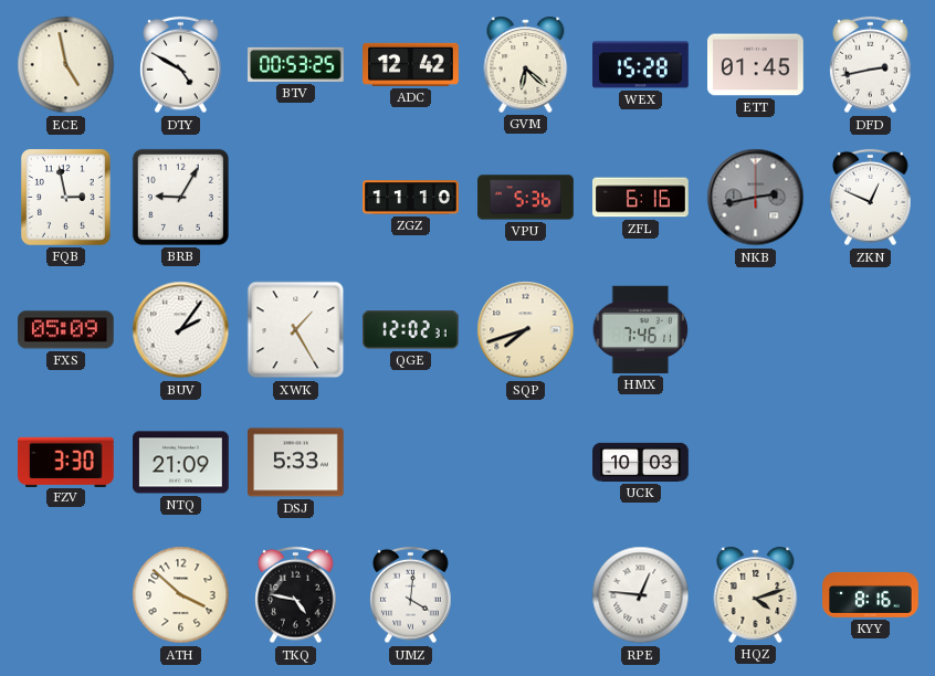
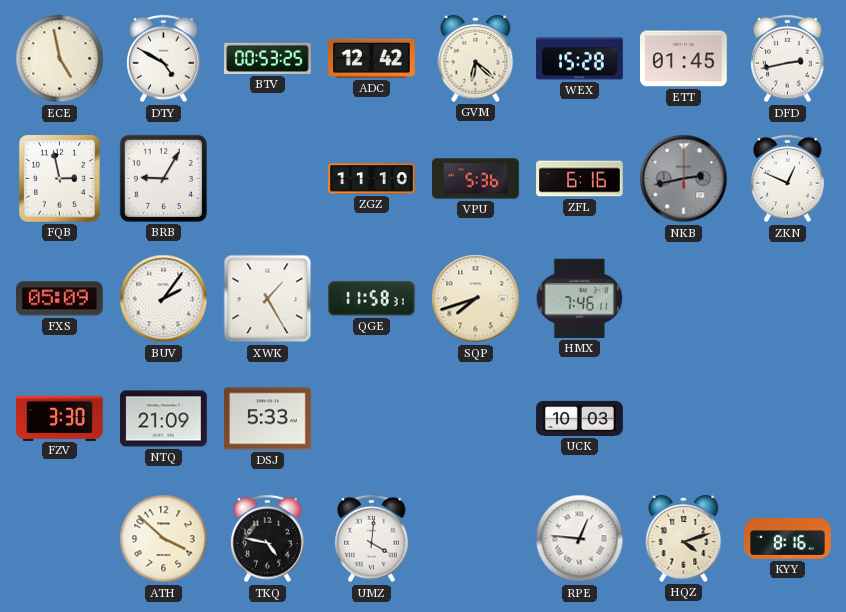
QGE: 12:02 -> 11:58 (372, 299)
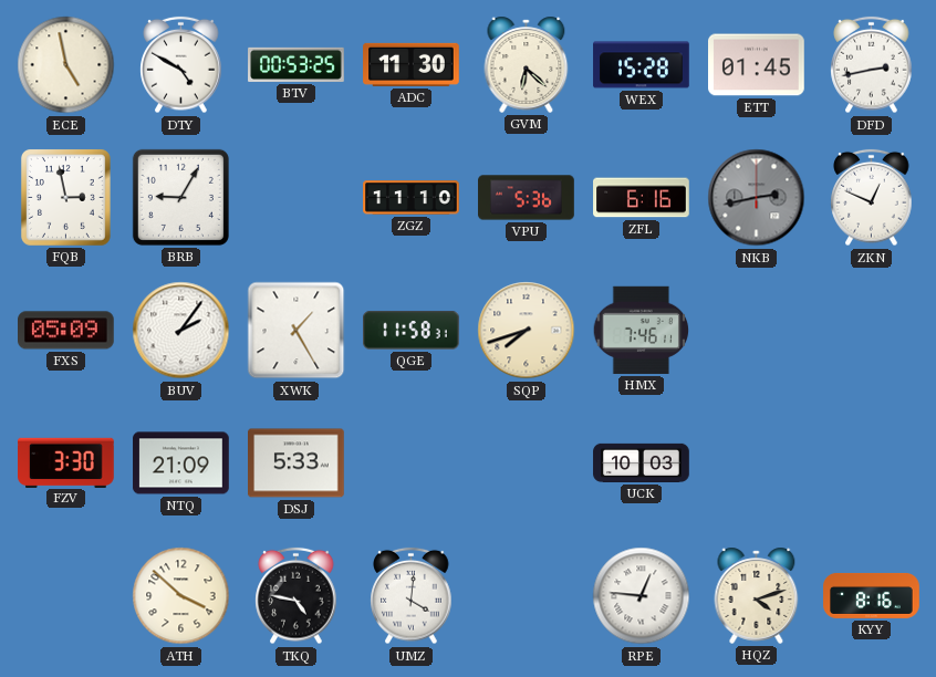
ADC: 12:42 -> 11:30 (412, 64)
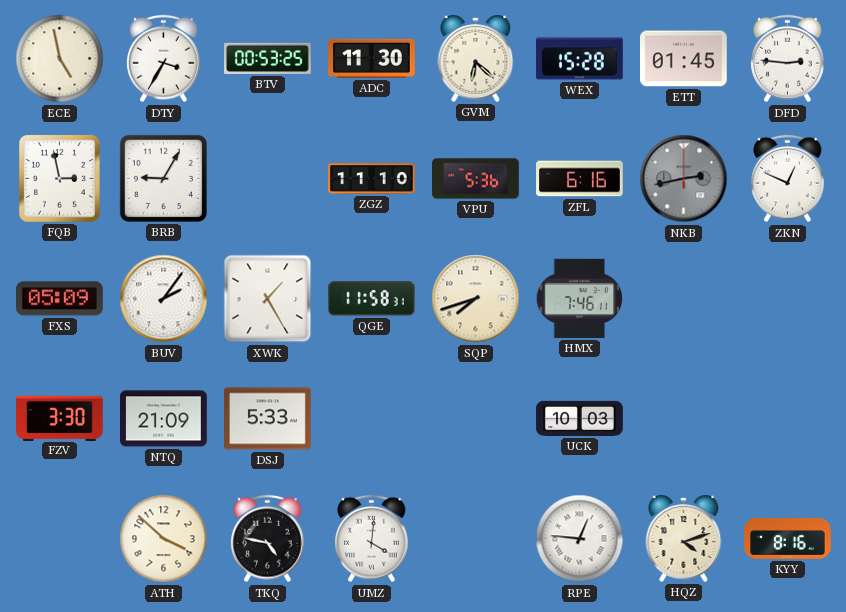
DTY: 4:50 -> 3:35 (164, 59)
DFD: 2:43 -> 2:46 (788, 59)
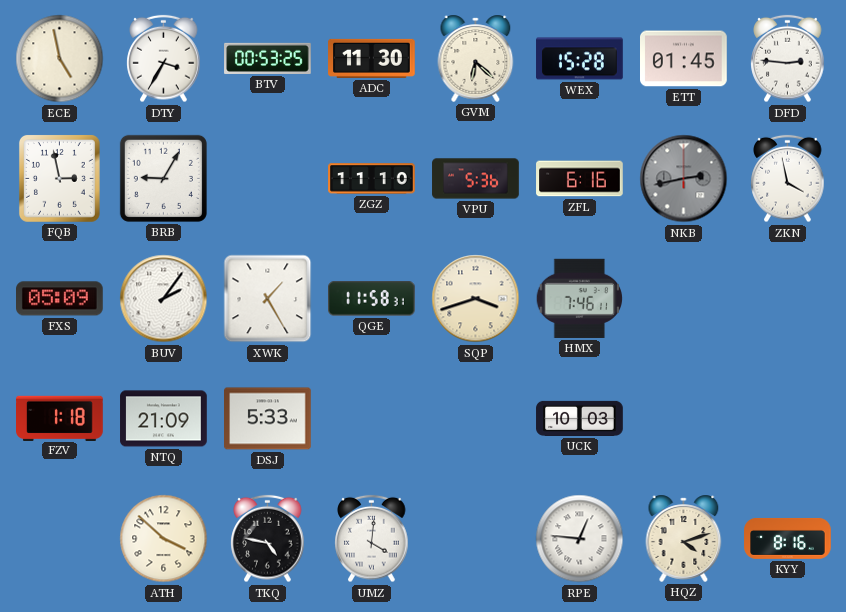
ZKN: 12:49 -> 3:58 (788, 179)
SQP: 7:42 -> 3:42 (476, 299)
FZV: 3:30 -> 1:18 (60, 418)
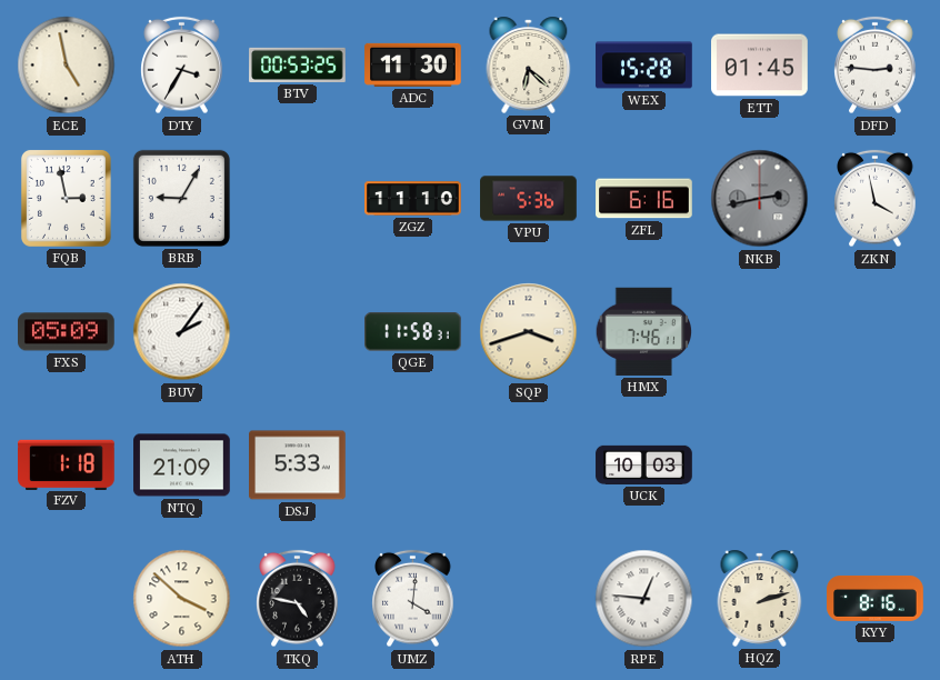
XWK: 1:25 -> none (268, 299)
HQZ: 4:12 -> 2:12 (760, 598)
